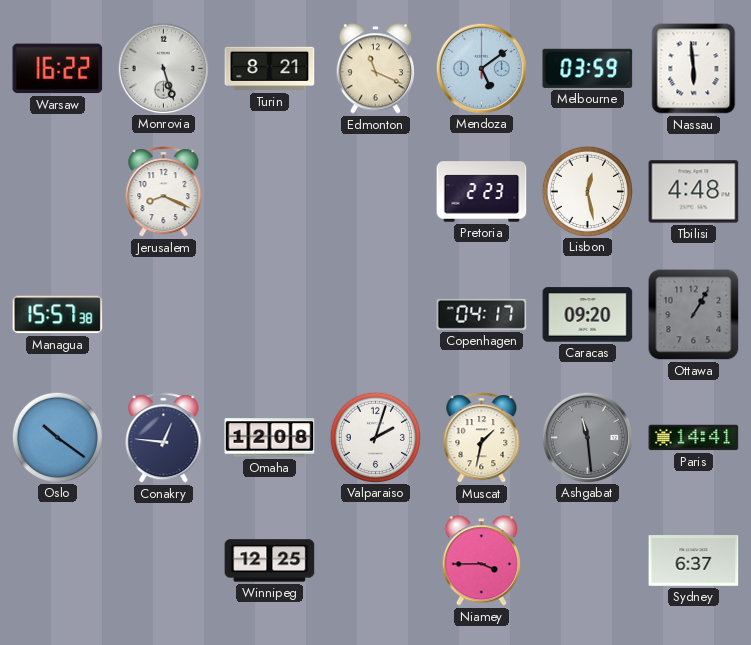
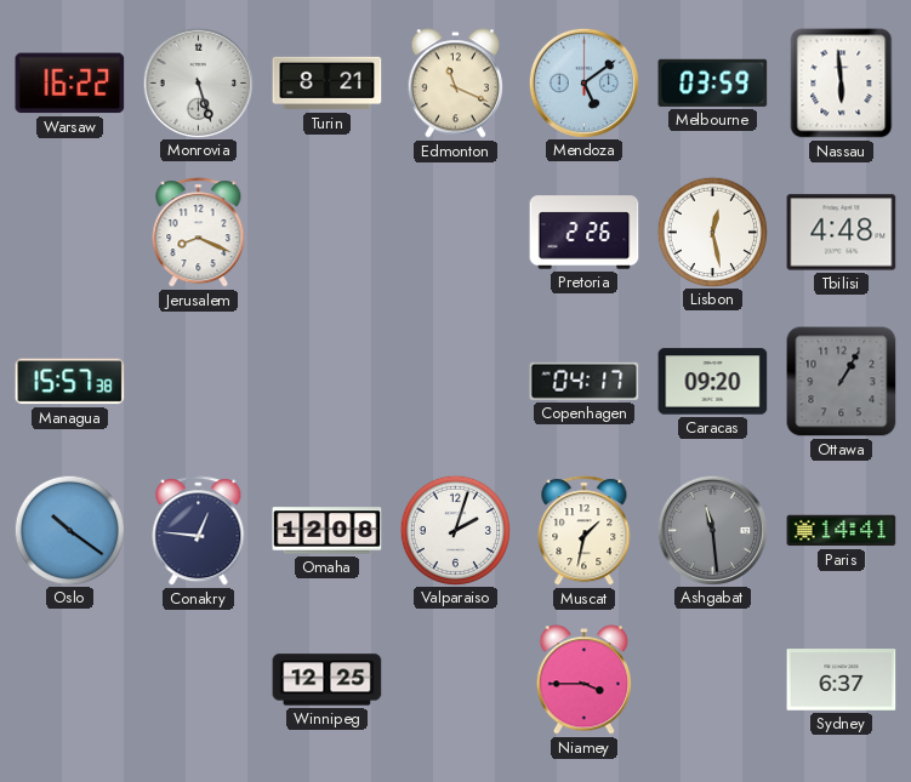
Pretoria: 2:23 -> 2:26 (585, 233)
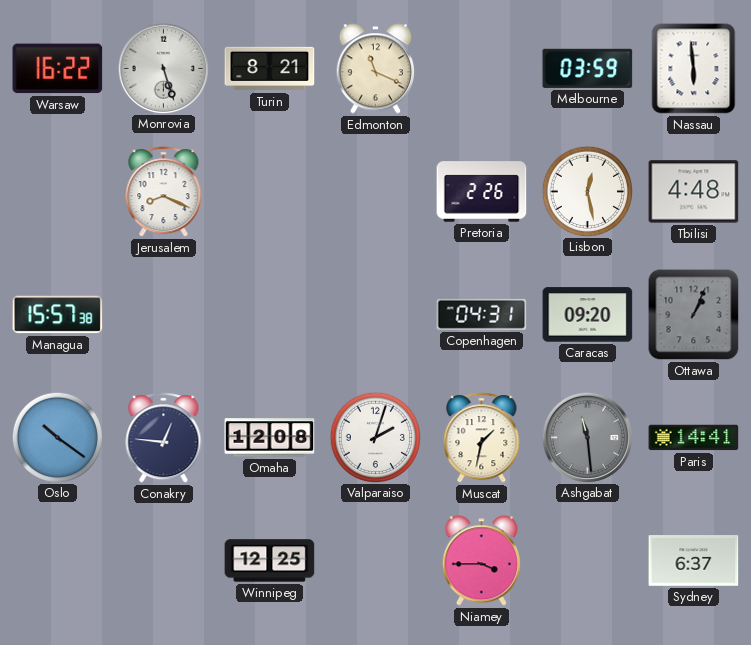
Mendoza: 5:09 -> none (583, 82)
Copenhagen: 04:17 -> 04:31 (482, 314)
Ottawa: 1:05 -> 1:04 (694, 315)
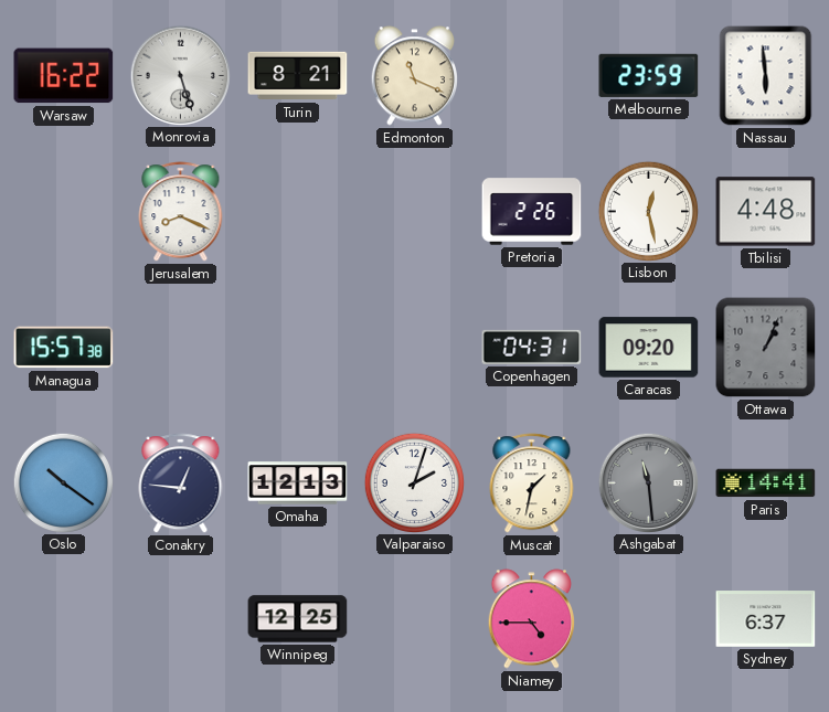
Melbourne: 03:59 -> 23:59 (649, 75)
Omaha: 12:08 -> 12:13 (298, 483)
Niamey: 3:45 -> 4:45 (531, 619)
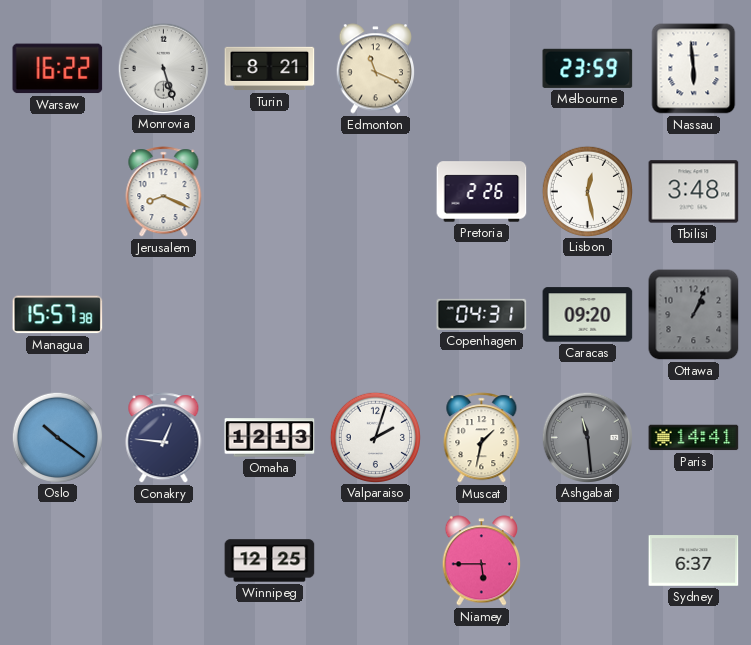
Tbilisi: 4:48 -> 3:48 (694, 192)
Niamey: 4:45 -> 5:45 (481, 561)
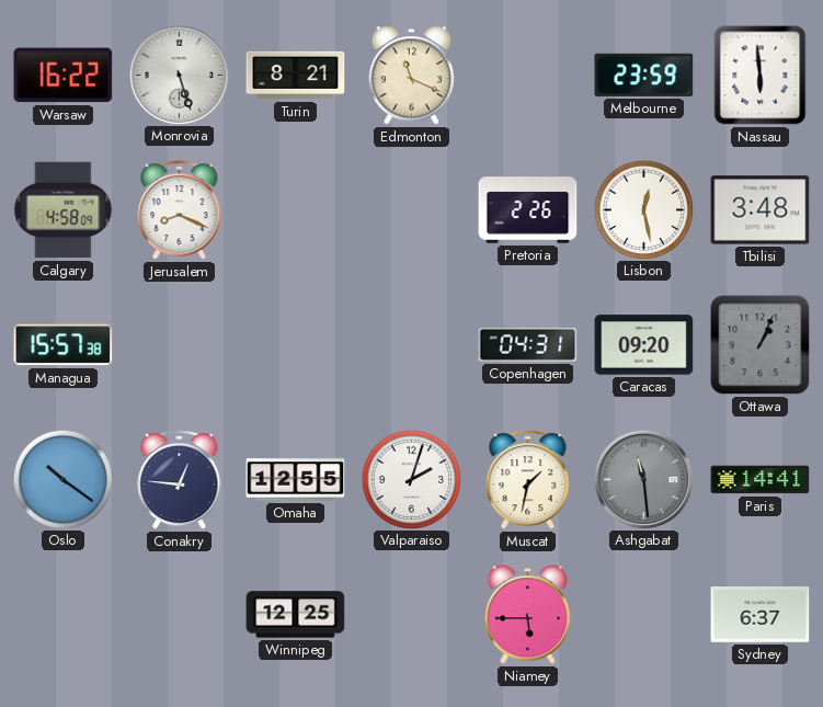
Calgary: none -> 4:58 (64, 210)
Omaha: 12:13 -> 12:55 (296, 480)
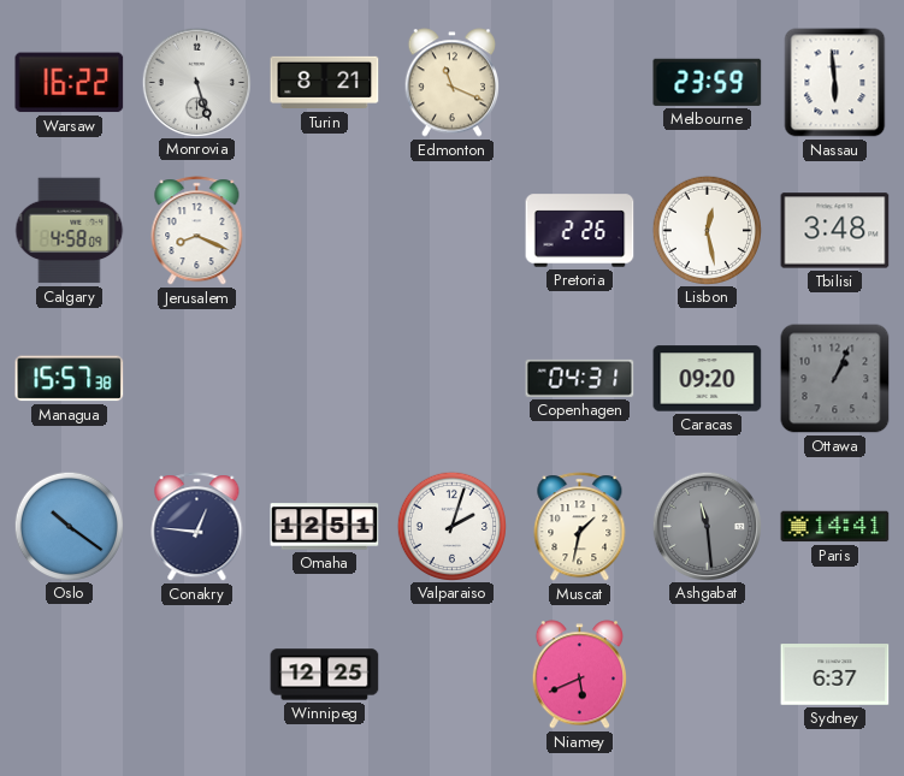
Omaha: 12:55 -> 12:51 (325, 527)
Niamey: 5:45 -> 5:41 (579, 675)
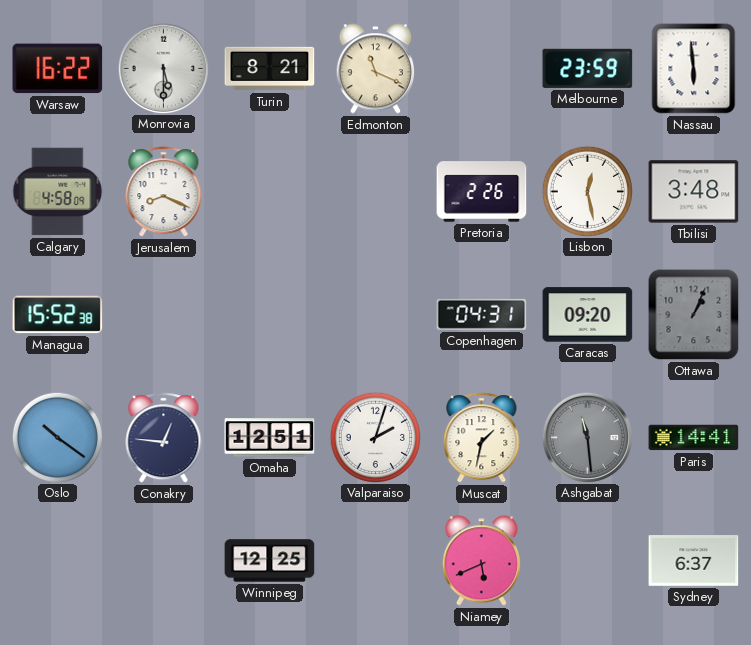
Monrovia: 5:27 -> 5:30 (163, 68)
Managua: 15:57 -> 15:52 (58, 315)
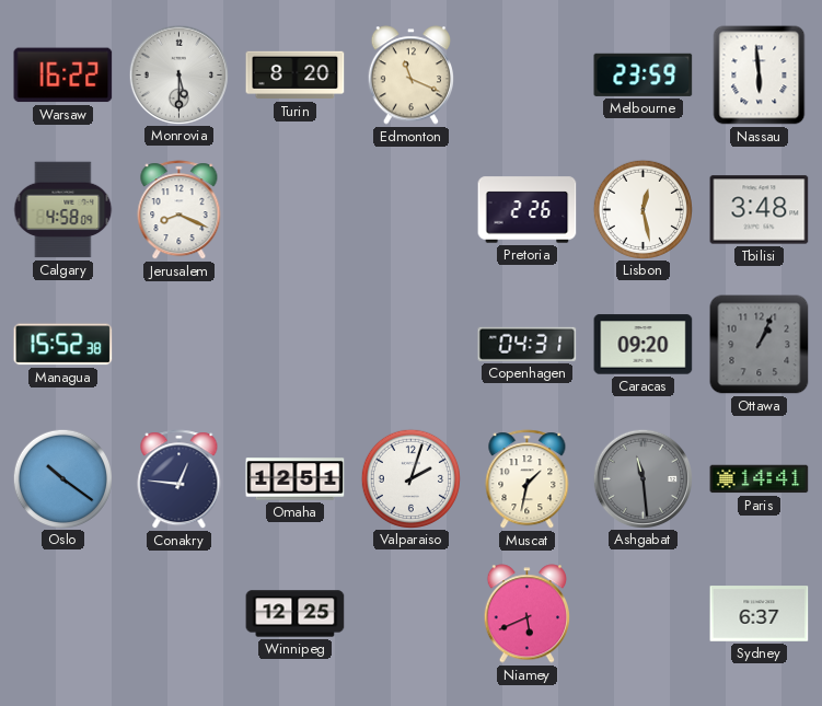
Turin: 8:21 -> 8:20 (296, 76)
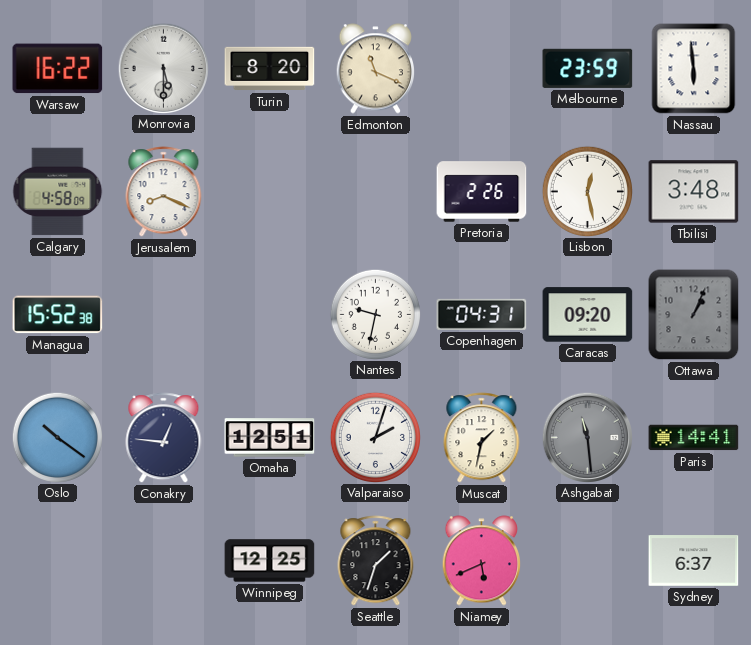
Nantes: none -> 9:32 (375, 314)
Seattle: none -> 1:33 (376, 561)
